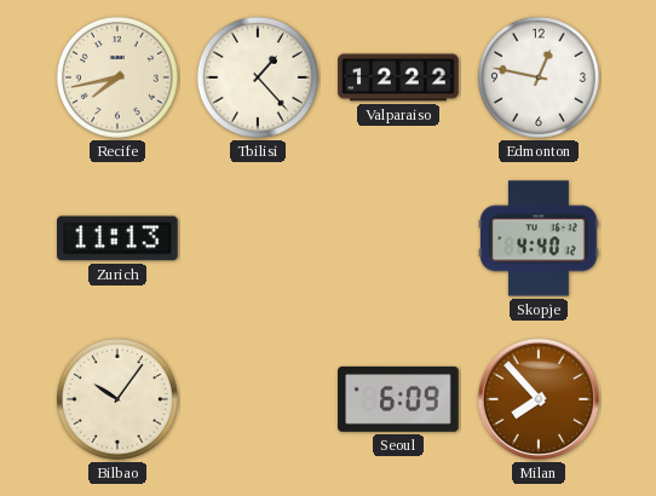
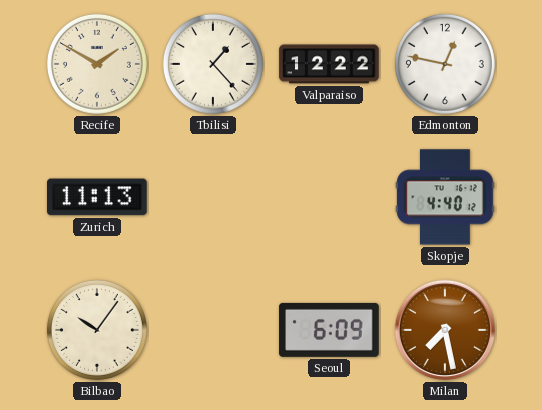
Recife: 7:43 -> 1:50 (97, 64)
Milan: 7:53 -> 7:28 (445, 330)
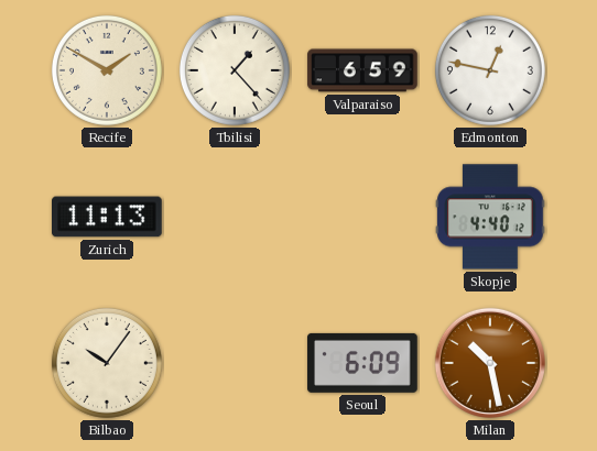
Valparaiso: 12:22 -> 6:59 (362, 70)
Milan: 7:28 -> 10:28 (490, 363)
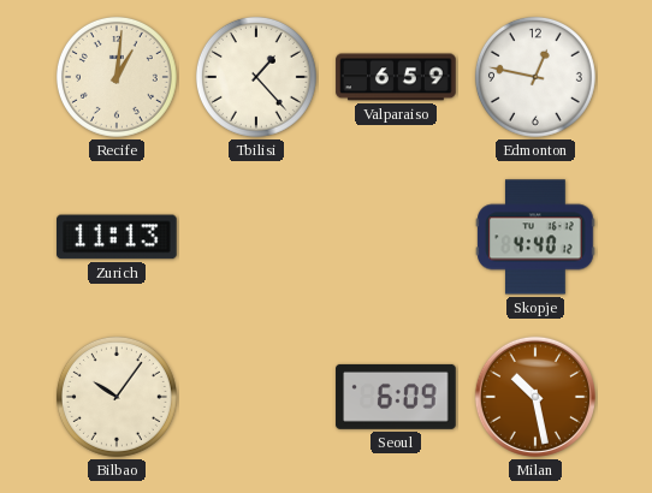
Recife: 1:50 -> 1:01 (117, 77)
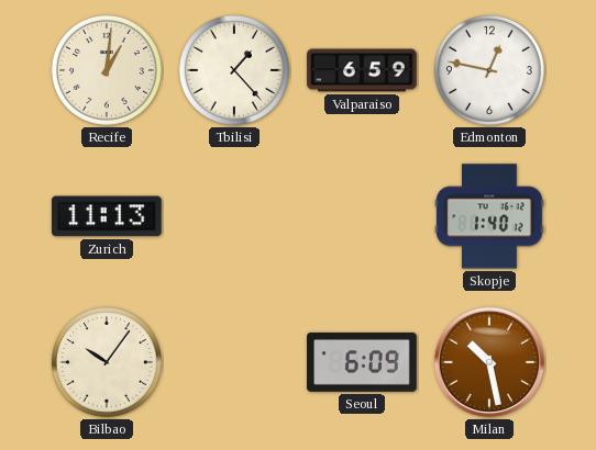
Skopje: 4:40 -> 1:40 (489, 216)
